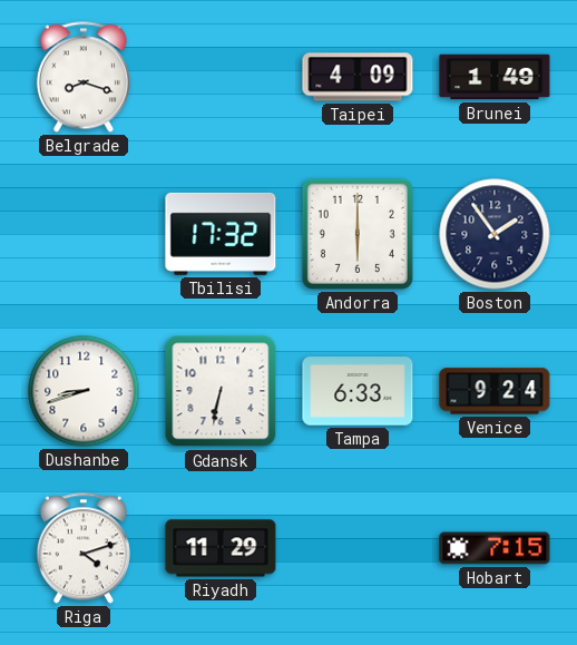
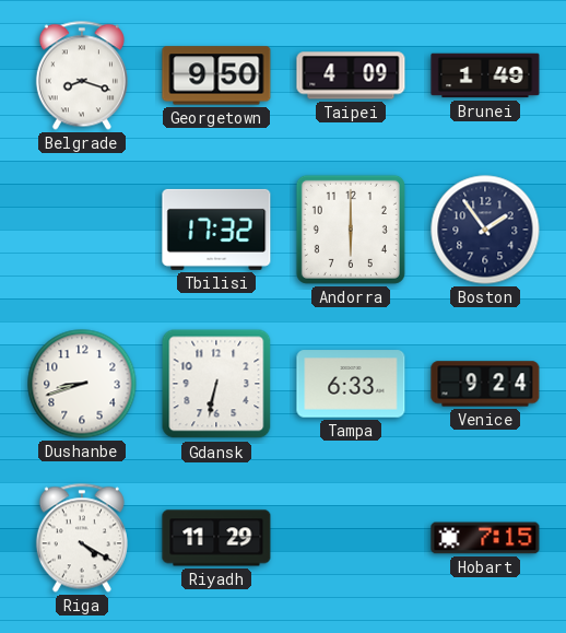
Georgetown: none -> 9:50 (216, 75)
Riga: 4:12 -> 4:20 (82, 538)
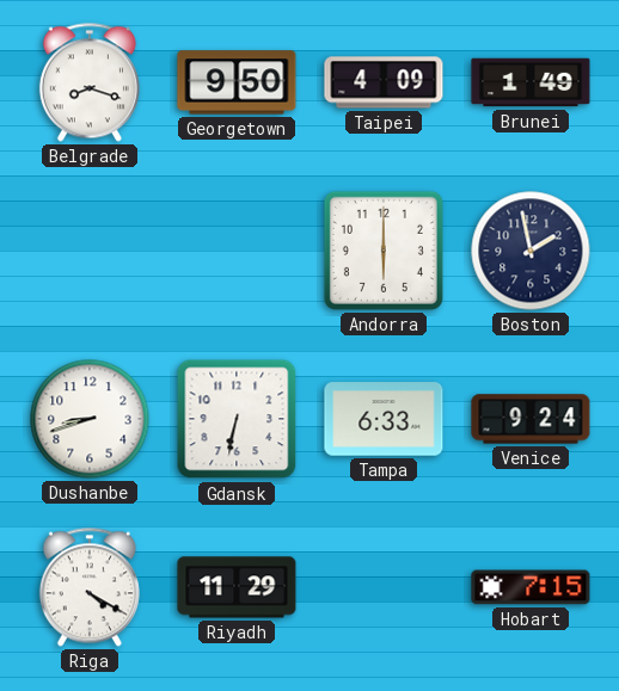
Tbilisi: 17:32 -> none (216, 230)
Boston: 1:54 -> 1:58 (531, 251)
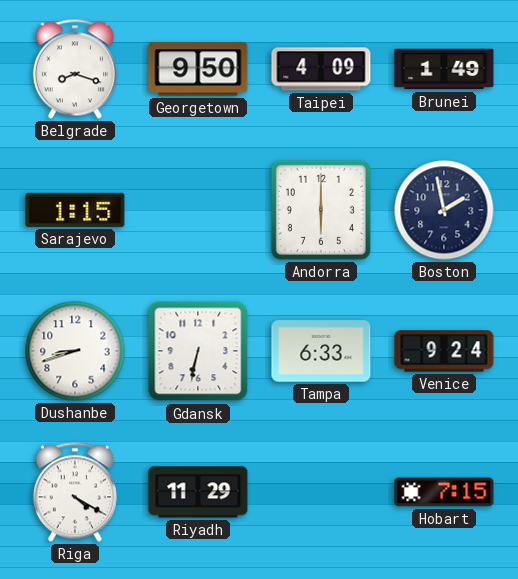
Sarajevo: none -> 1:15 (75, 210)
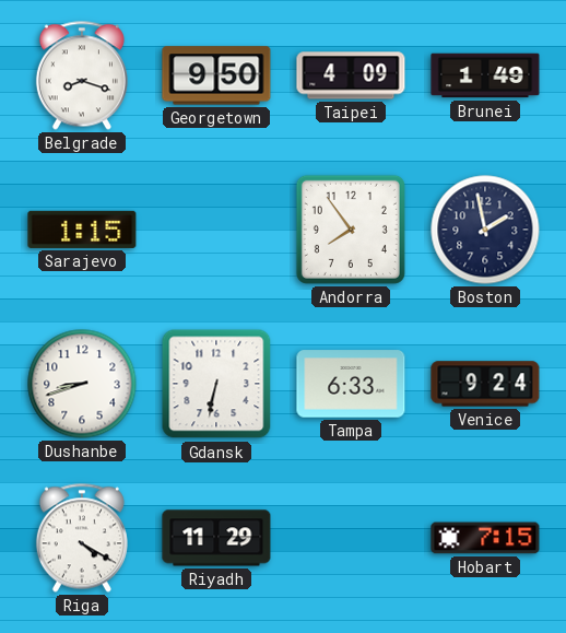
Andorra: 6:00 -> 7:54 (351, 230)
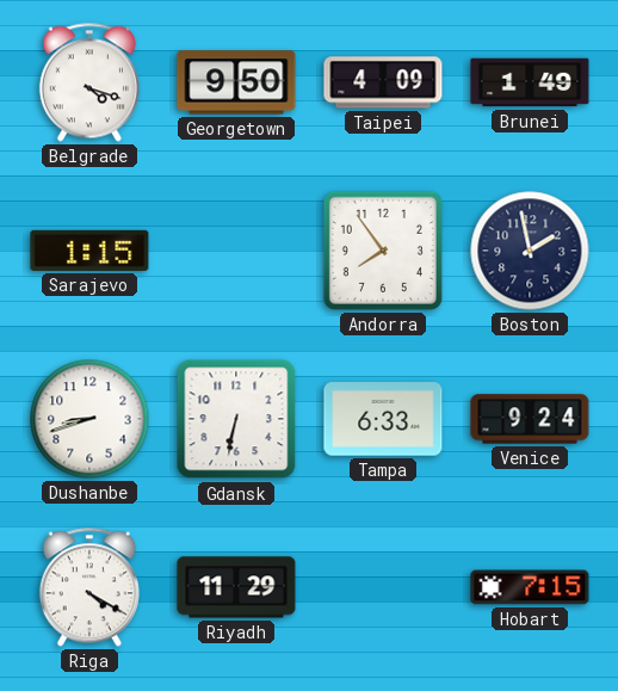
Belgrade: 8:18 -> 4:18 (89, 82)
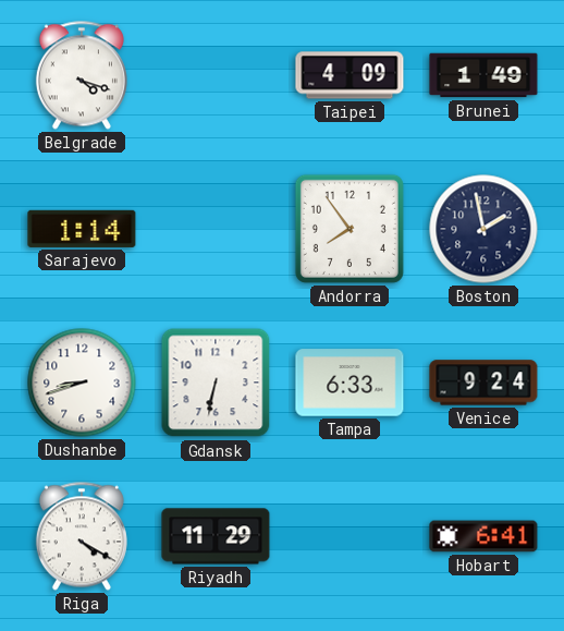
Georgetown: 9:50 -> none (236, 82)
Sarajevo: 1:15 -> 1:14 (82, 229)
Hobart: 7:15 -> 6:41 (483, 536)
